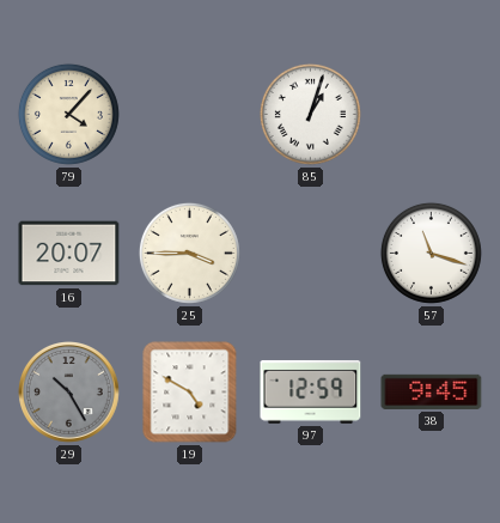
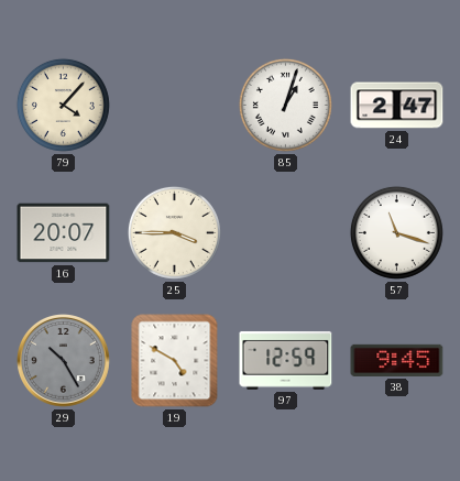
24: none -> 2:47 (397, 106)
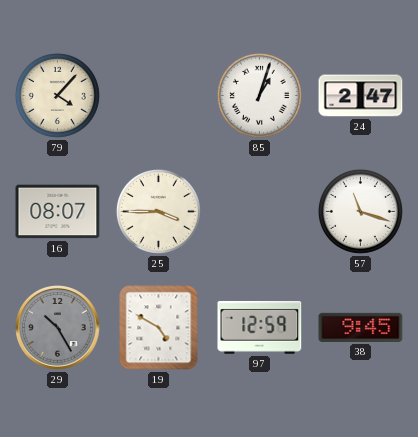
16: 20:07 -> 08:07 (58, 212)
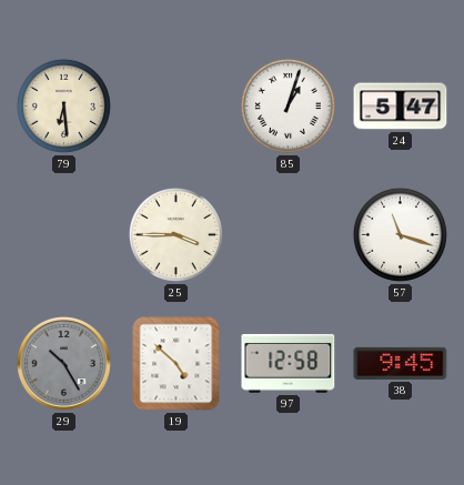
79: 4:07 -> 6:29 (63, 105)
24: 2:47 -> 5:47 (401, 107)
16: 08:07 -> none (58, 212)
19: 4:50 -> 4:52 (176, 364)
97: 12:59 -> 12:58 (289, 363)
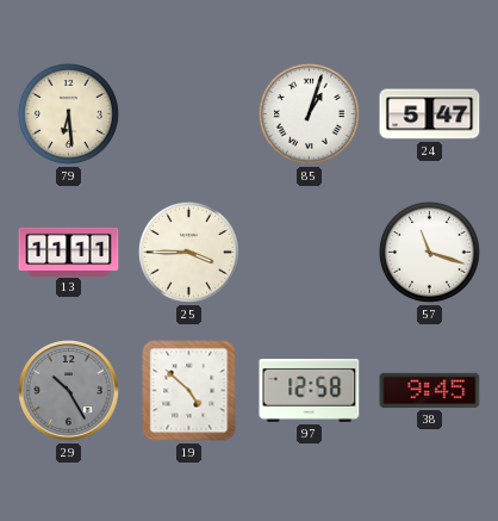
13: none -> 11:11 (69, 252)
